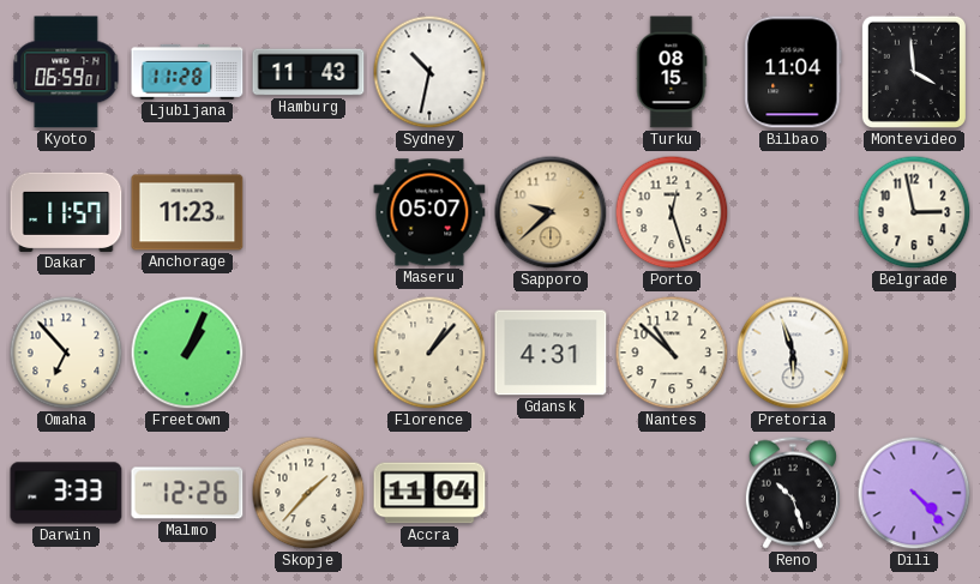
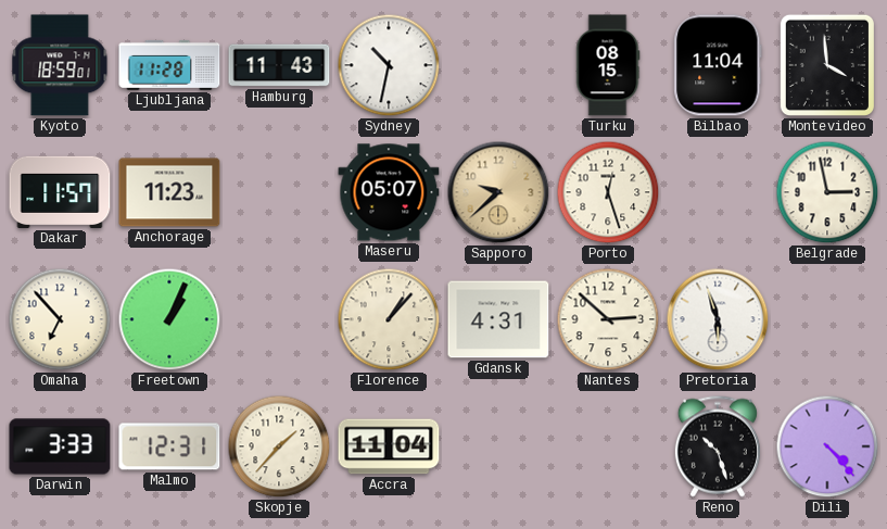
Kyoto: 06:59 -> 18:59 (60, 65)
Nantes: 10:52 -> 2:52 (608, 319)
Malmo: 12:26 -> 12:31 (169, 446)
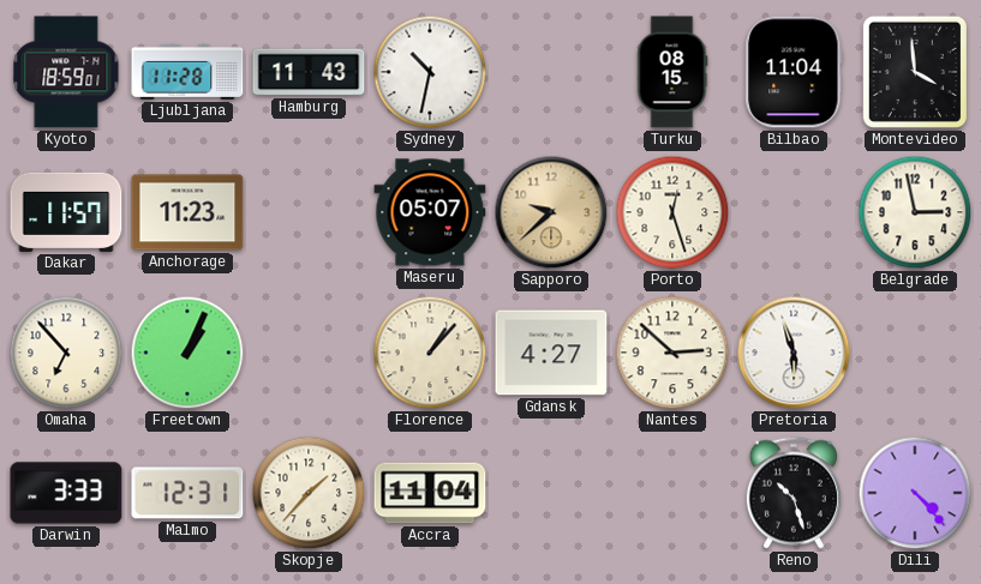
Gdansk: 4:31 -> 4:27 (551, 353)
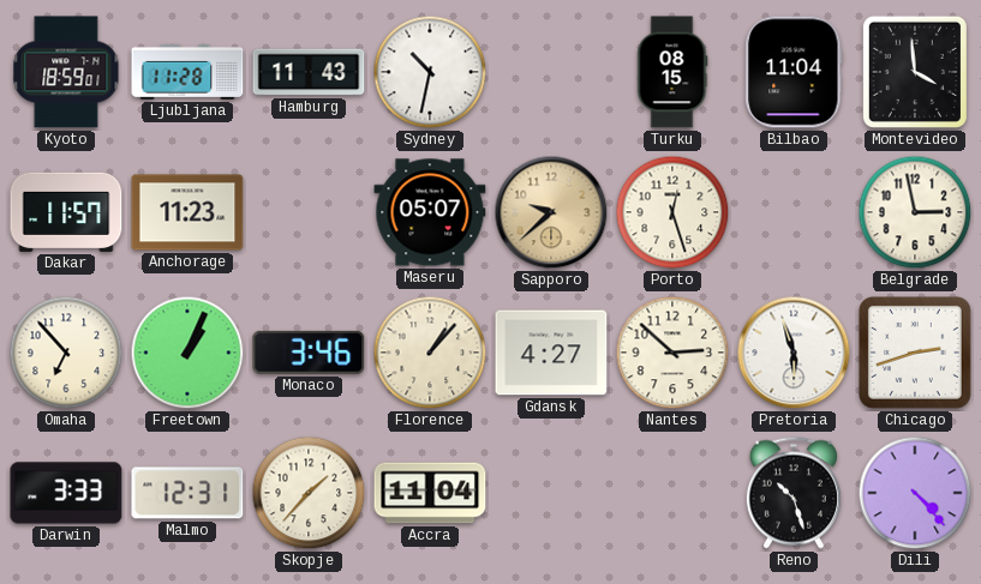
Monaco: none -> 3:46 (309, 353)
Chicago: none -> 2:42 (915, 353)
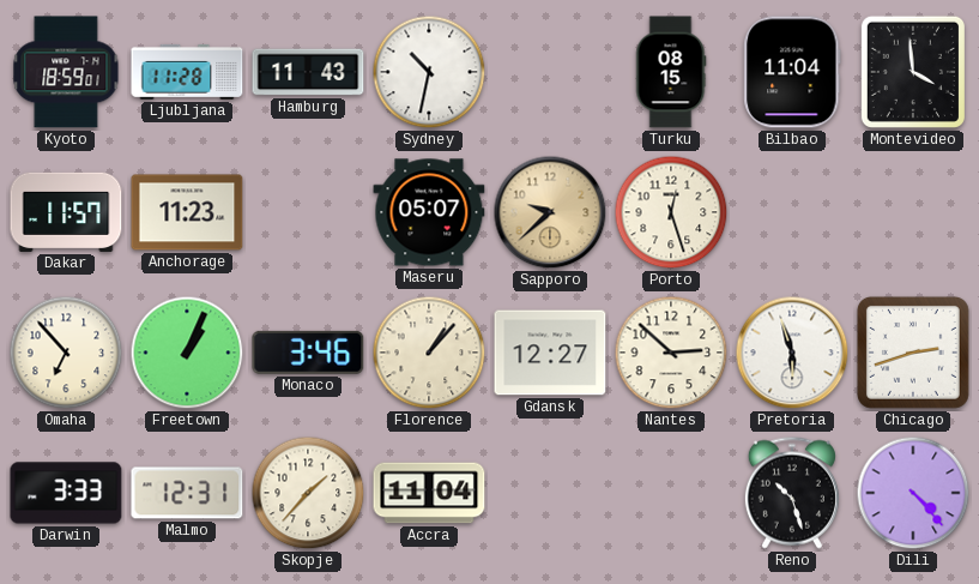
Belgrade: 2:58 -> none (915, 212)
Gdansk: 4:27 -> 12:27 (550, 353)
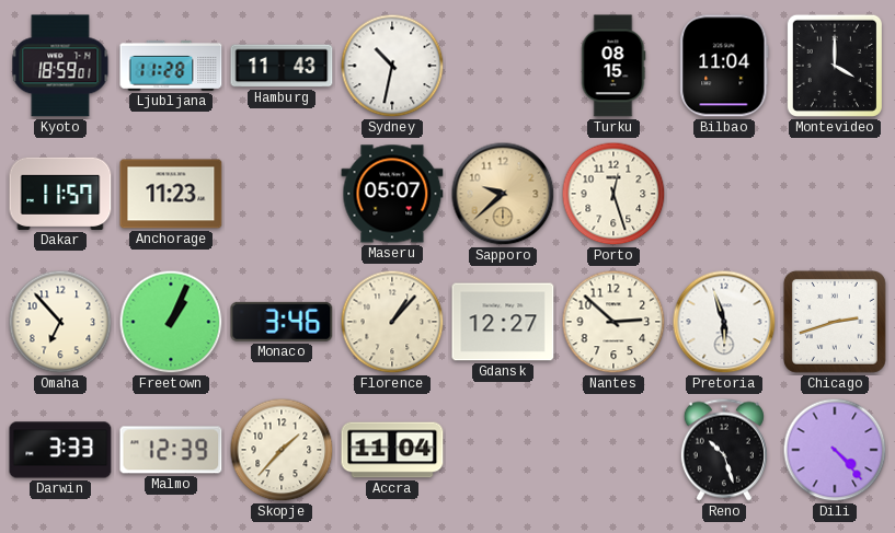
Montevideo: 3:59 -> 4:00 (835, 66)
Malmo: 12:31 -> 12:39 (171, 450)
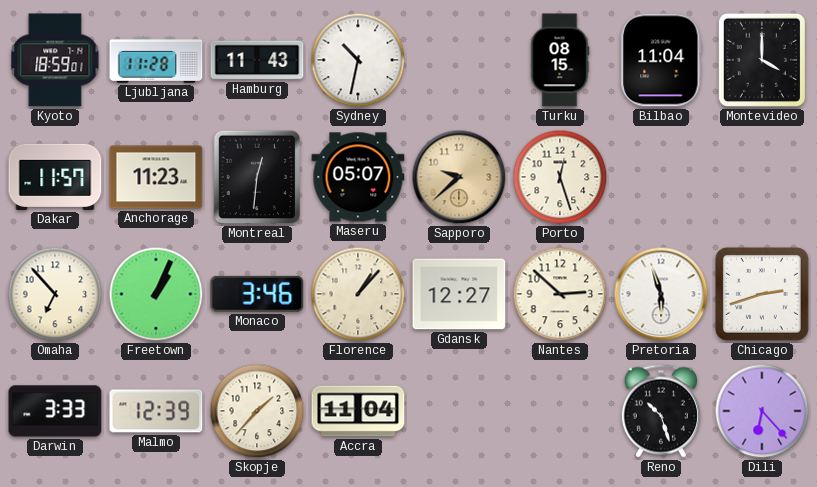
Montreal: none -> 12:31 (257, 177)
Dili: 4:23 -> 6:23 (762, 411)
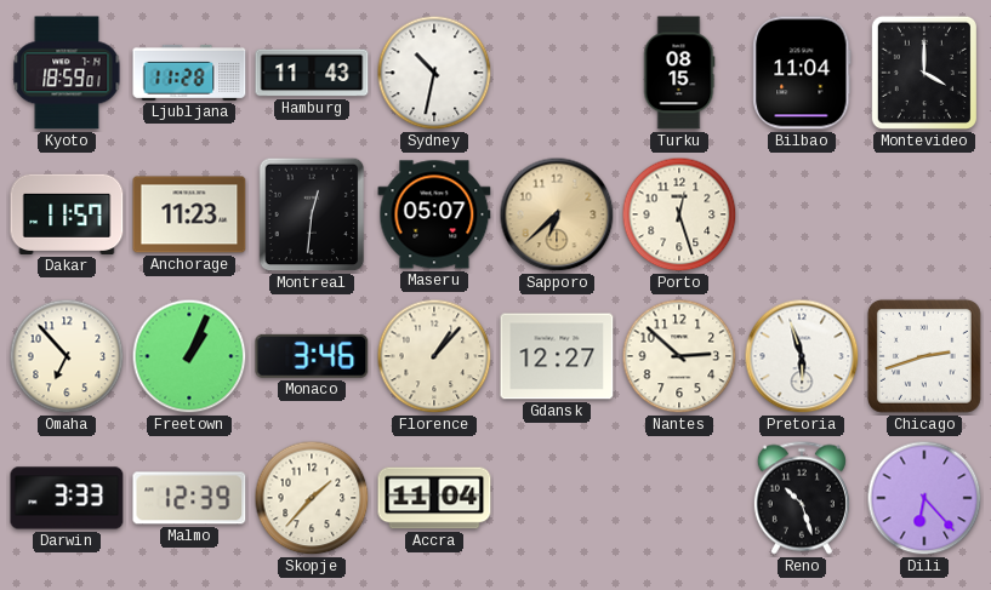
Sapporo: 9:38 -> 6:38 (557, 214)
